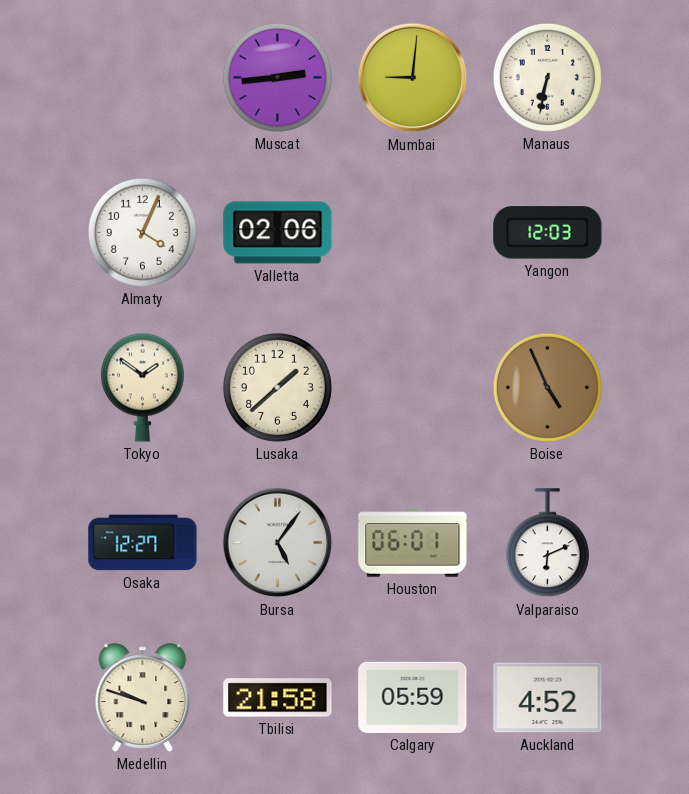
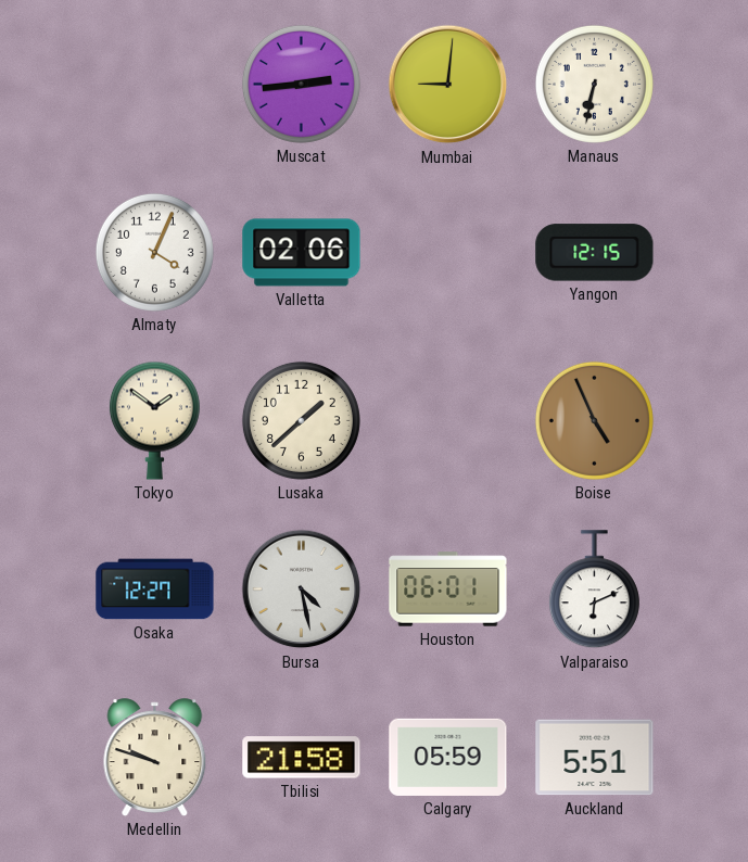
Yangon: 12:03 -> 12:15 (595, 253)
Bursa: 5:06 -> 4:28 (302, 590)
Auckland: 4:52 -> 5:51 (595, 758)
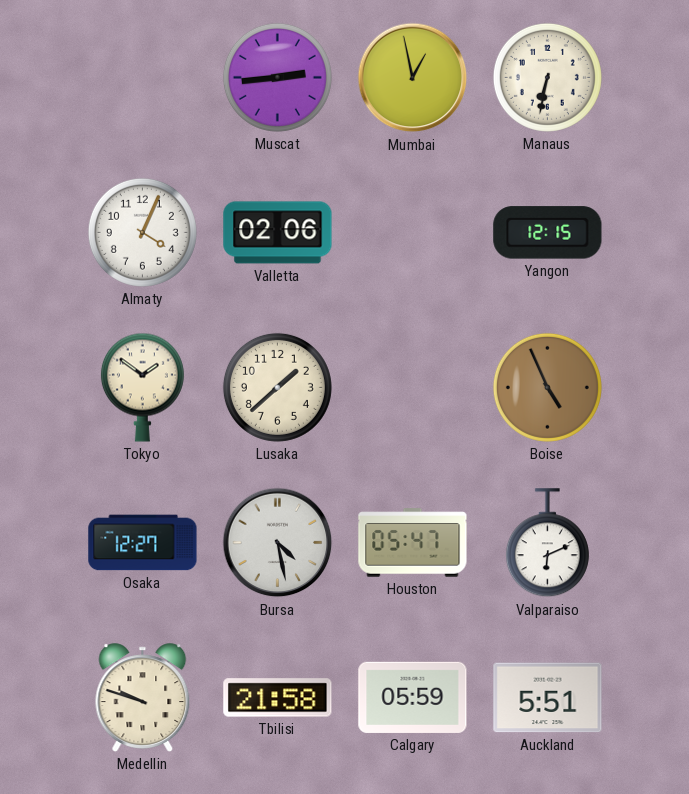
Mumbai: 9:01 -> 12:58 (413, 78)
Houston: 06:01 -> 05:47 (413, 543)
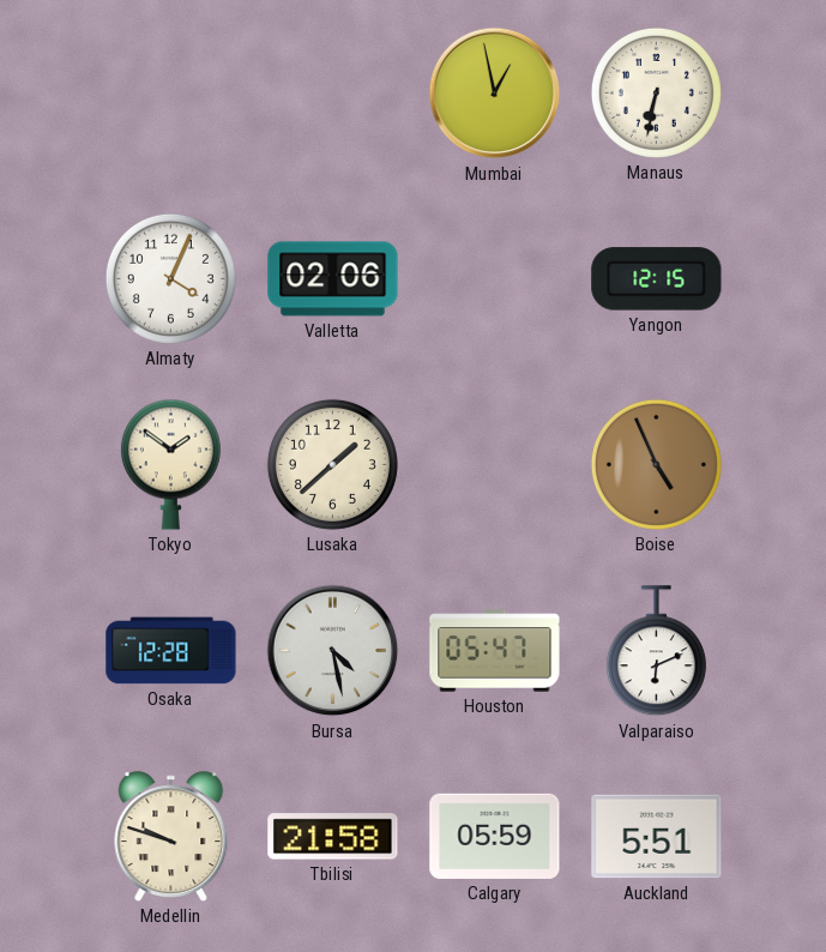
Muscat: 2:44 -> none (277, 77)
Osaka: 12:27 -> 12:28 (171, 651)
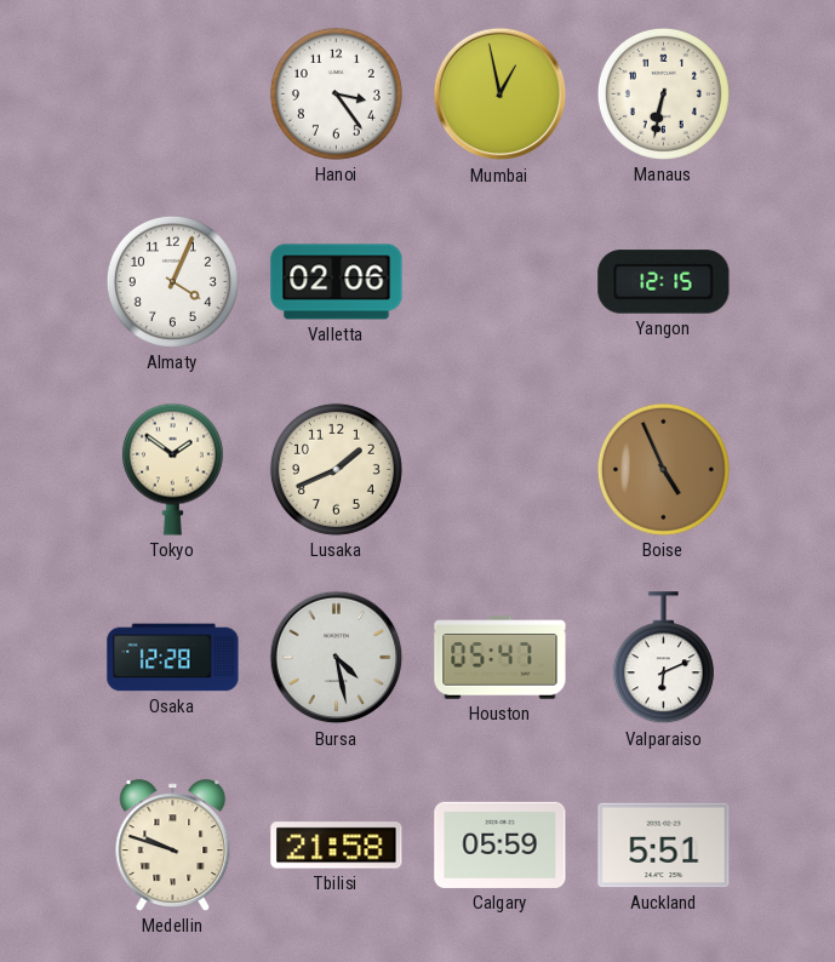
Hanoi: none -> 3:24 (336, 93)
Lusaka: 1:38 -> 1:41 (336, 469)
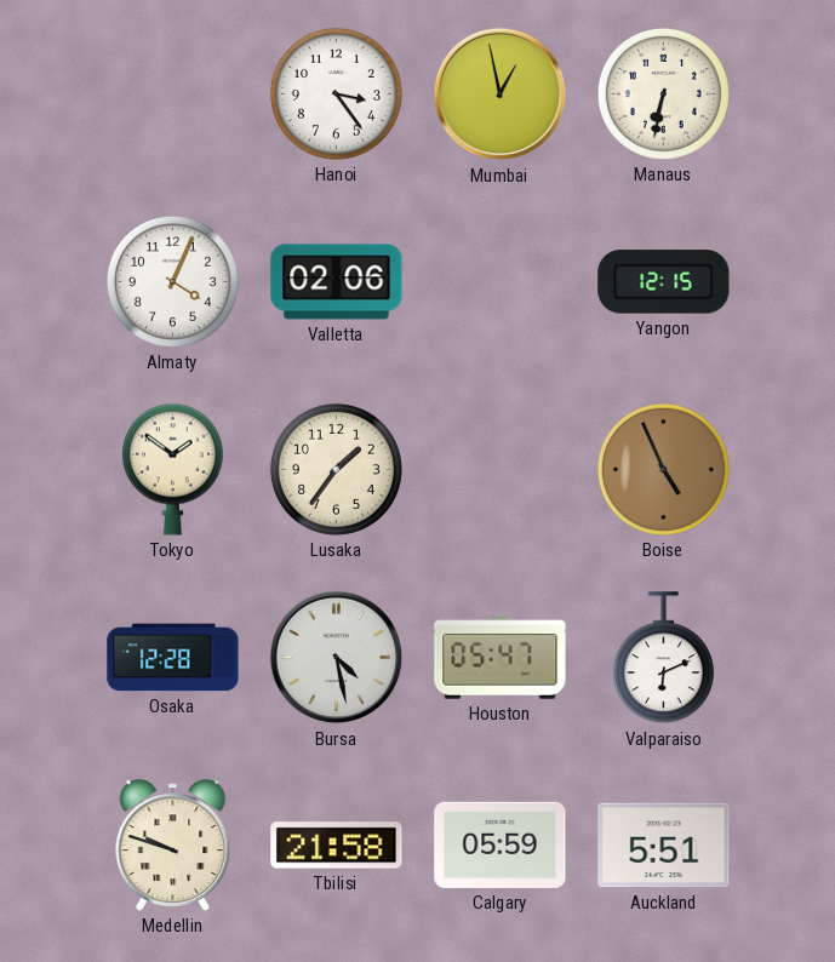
Lusaka: 1:41 -> 1:36 (336, 469)
